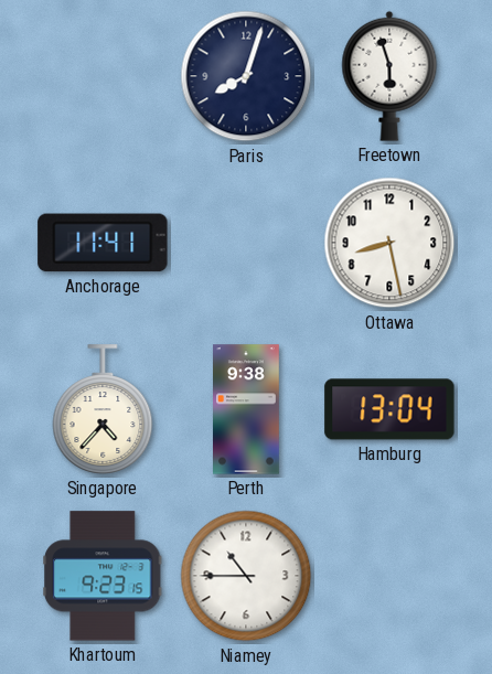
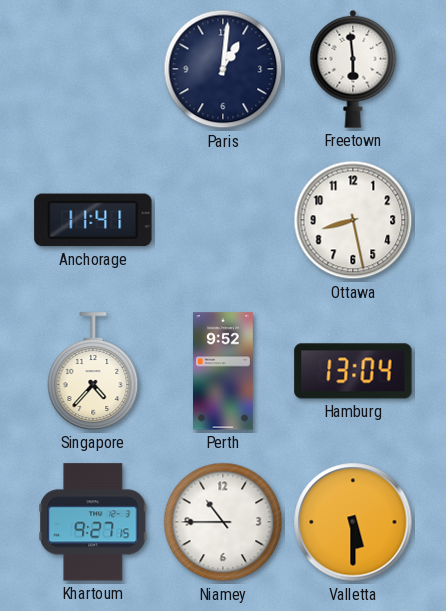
Paris: 8:03 -> 1:01 (223, 69)
Freetown: 5:57 -> 5:59 (353, 69)
Perth: 9:38 -> 9:52 (224, 371)
Khartoum: 9:23 -> 9:27 (94, 522)
Valletta: none -> 5:30 (353, 522)
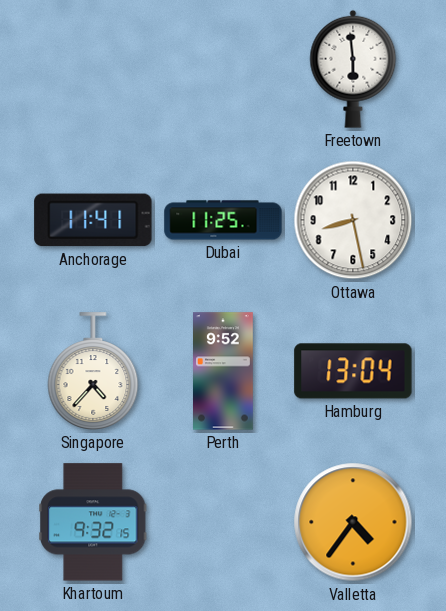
Paris: 1:01 -> none (223, 69)
Dubai: none -> 11:25 (223, 220)
Khartoum: 9:27 -> 9:32 (94, 522)
Niamey: 10:45 -> none (223, 522)
Valletta: 5:30 -> 4:36 (353, 522)
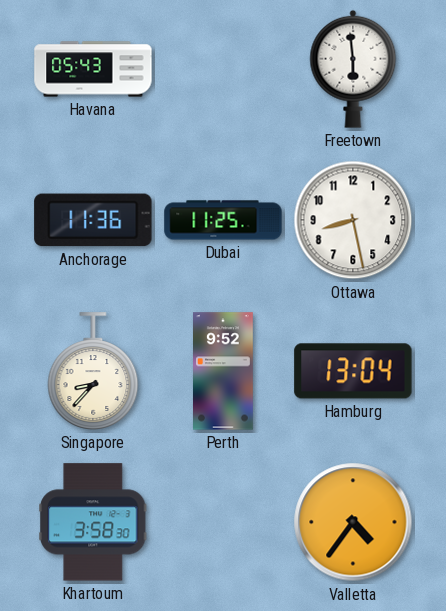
Havana: none -> 05:43 (93, 69)
Anchorage: 11:41 -> 11:36 (93, 220)
Singapore: 4:37 -> 8:37 (93, 371)
Khartoum: 9:32 -> 3:58 (94, 522)
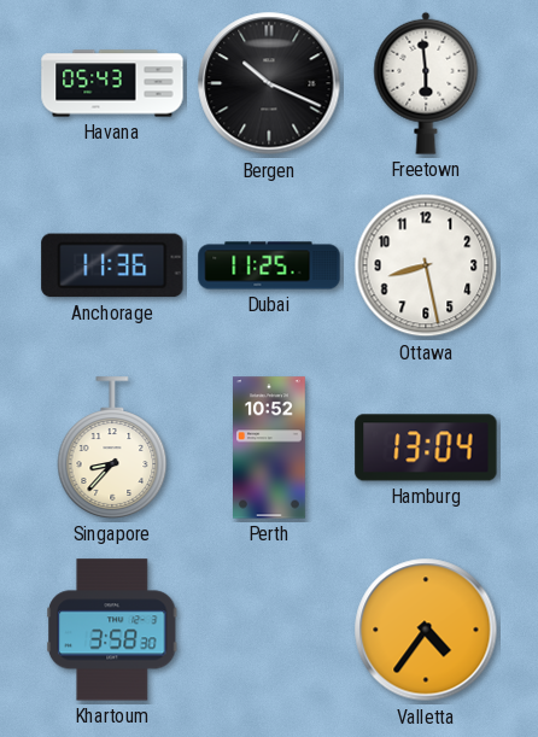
Bergen: none -> 10:19 (269, 83)
Perth: 9:52 -> 10:52 (270, 448)
